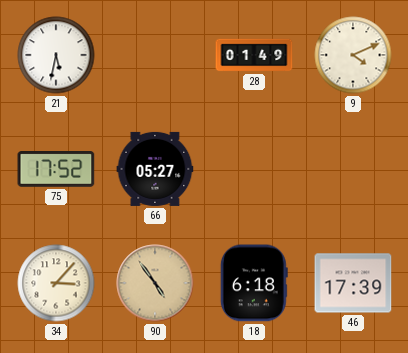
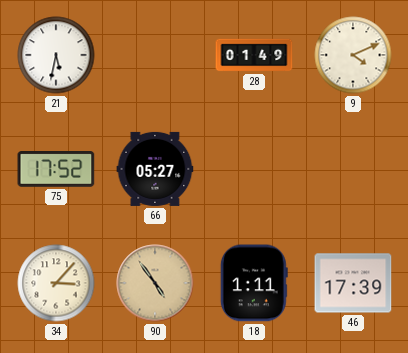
18: 6:18 -> 1:11 (254, 283)
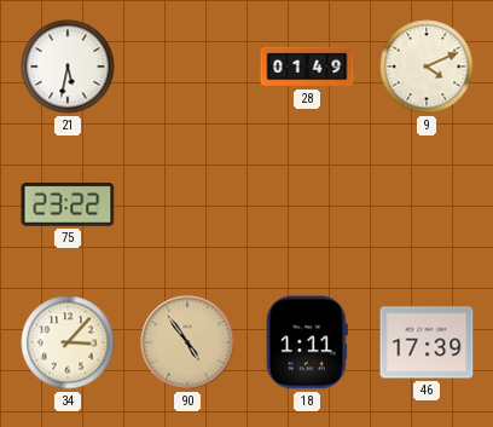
75: 17:52 -> 23:22 (68, 206)
66: 05:27 -> none (155, 169)
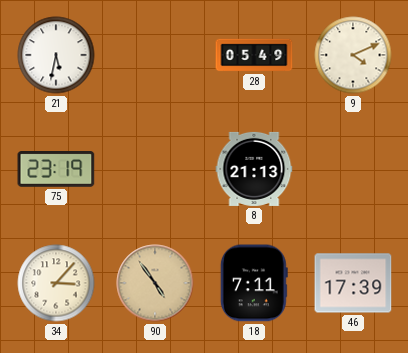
28: 01:49 -> 05:49 (254, 55)
75: 23:22 -> 23:19 (56, 170)
8: none -> 21:13 (254, 169)
18: 1:11 -> 7:11 (254, 283)
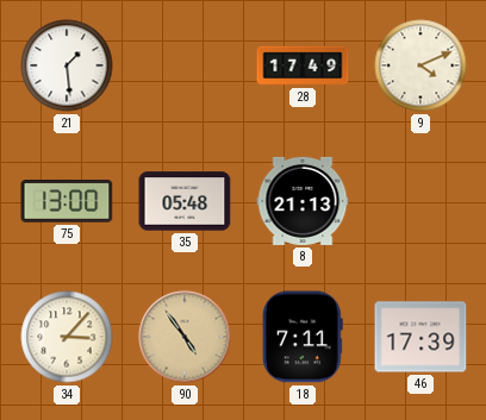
21: 5:32 -> 1:29 (67, 65)
28: 05:49 -> 17:49 (303, 65)
75: 23:19 -> 13:00 (67, 202)
35: none -> 05:48 (185, 201)
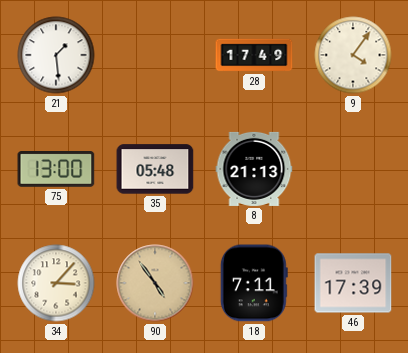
9: 4:11 -> 4:06 (353, 55)
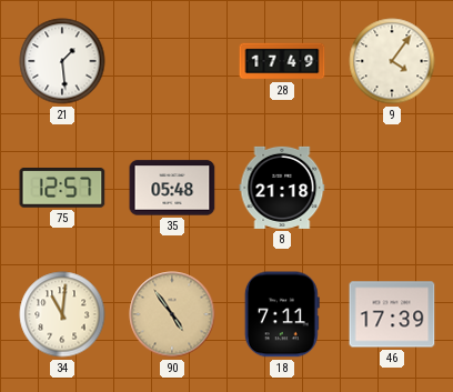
75: 13:00 -> 12:57 (62, 189)
8: 21:13 -> 21:18 (282, 188)
34: 3:07 -> 11:01 (62, 314)
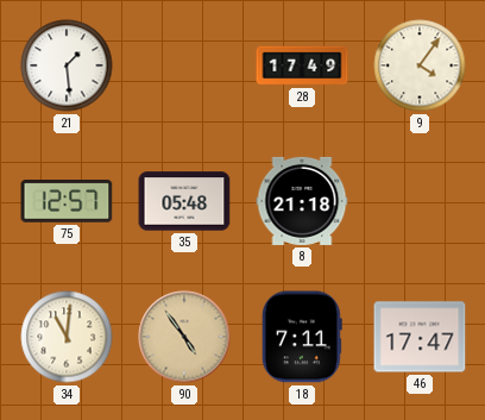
46: 17:39 -> 17:47 (420, 337)
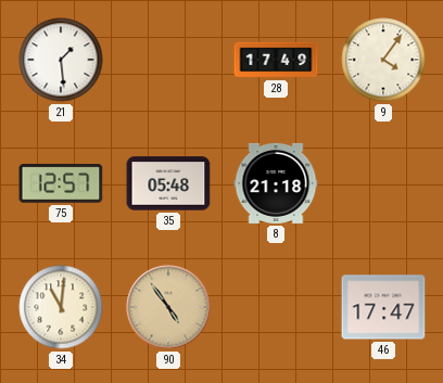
18: 7:11 -> none (302, 337)
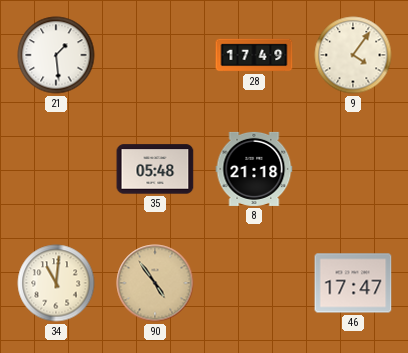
75: 12:57 -> none (61, 184)
